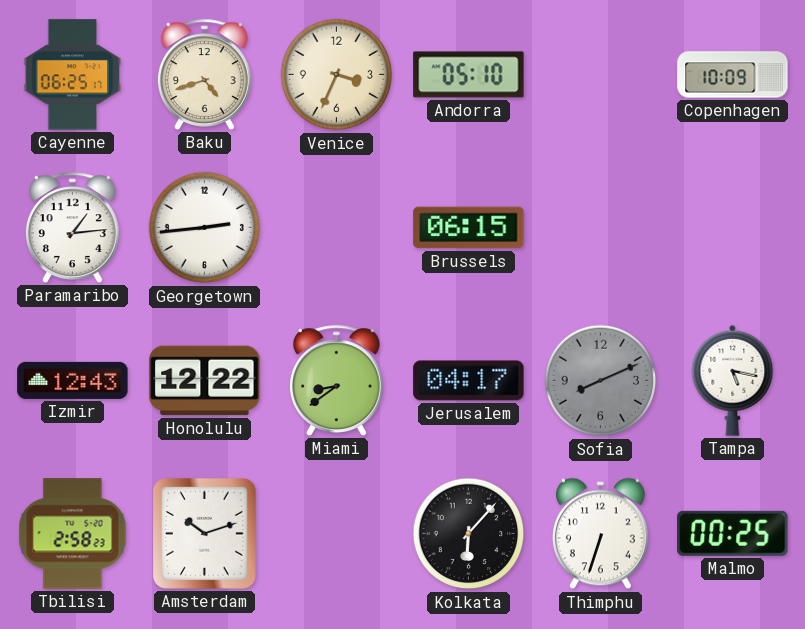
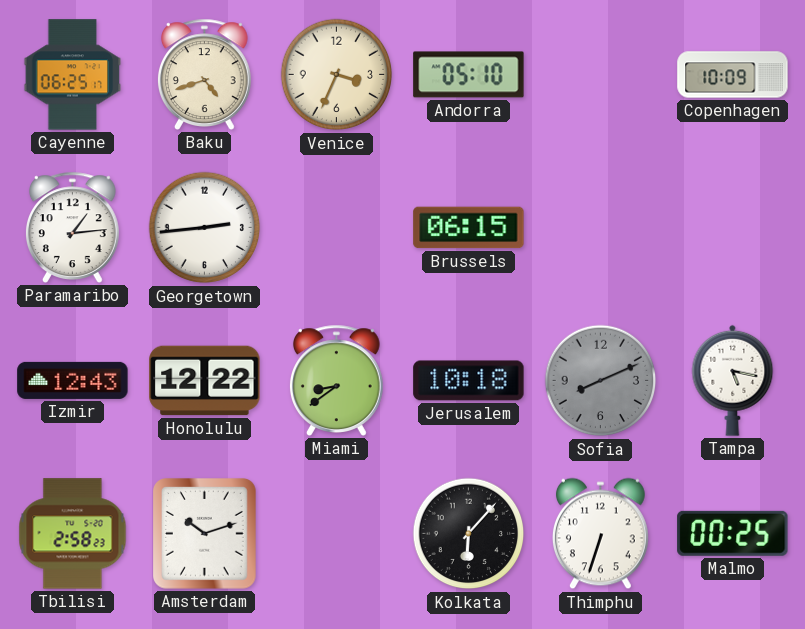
Jerusalem: 04:17 -> 10:18 (469, 381)
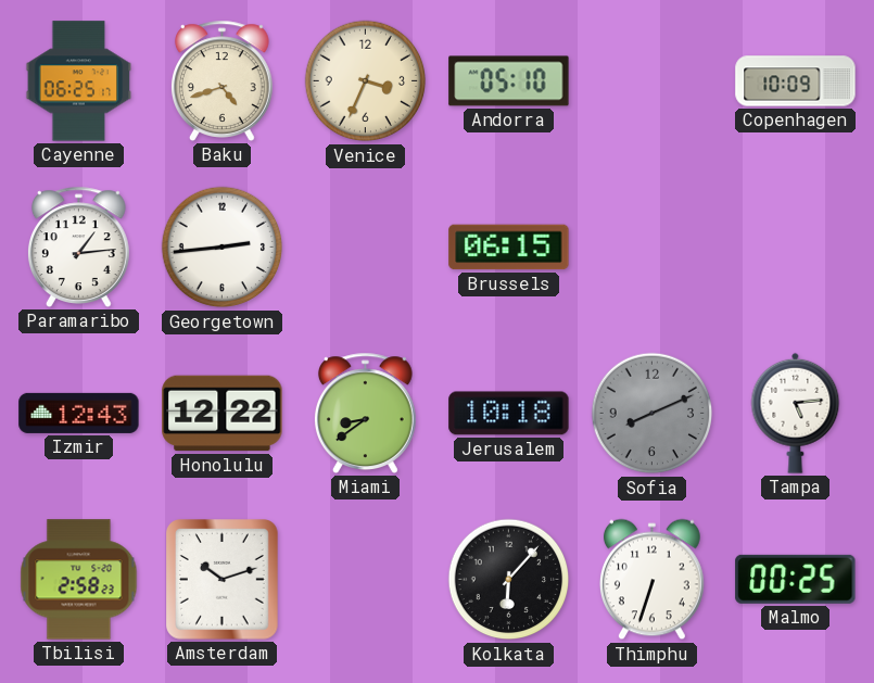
Tampa: 5:17 -> 5:14 (796, 413)
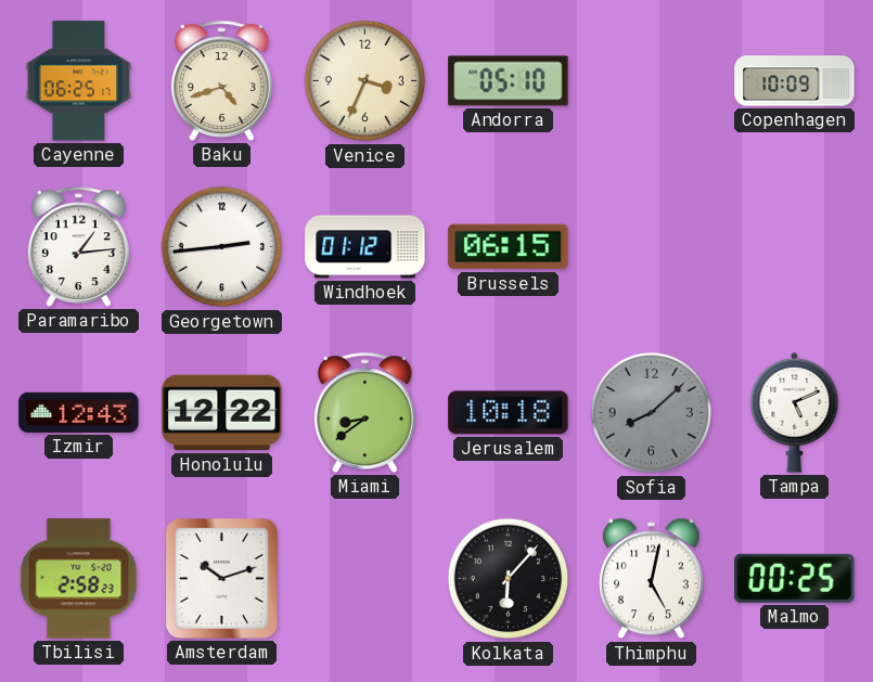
Windhoek: none -> 01:12 (365, 247)
Sofia: 8:11 -> 8:08 (652, 413)
Tampa: 5:14 -> 5:11 (795, 412)
Thimphu: 6:33 -> 5:02 (652, 579)
